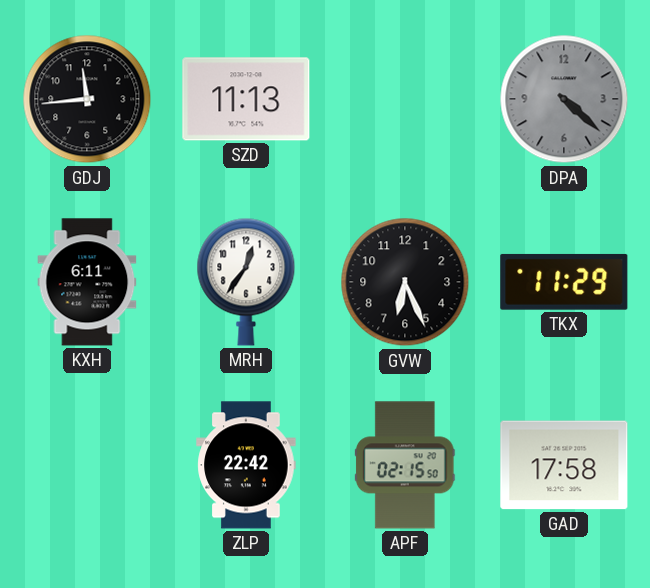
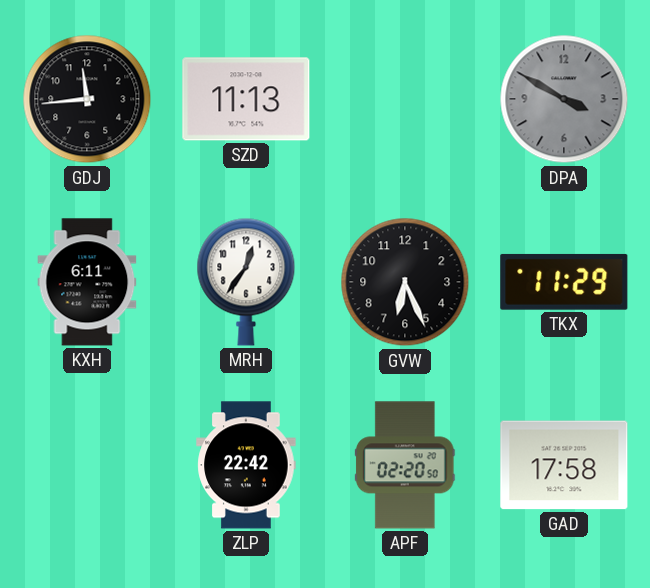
DPA: 4:22 -> 3:50 (564, 99)
APF: 02:15 -> 02:20 (405, 465)
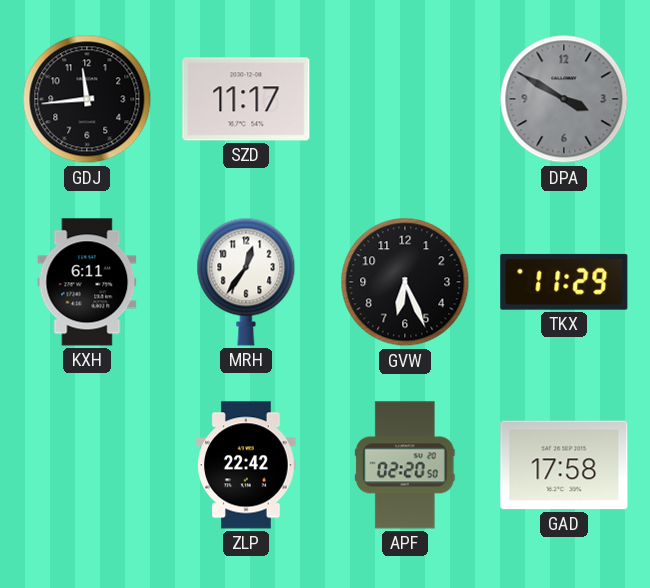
SZD: 11:13 -> 11:17 (246, 99)
